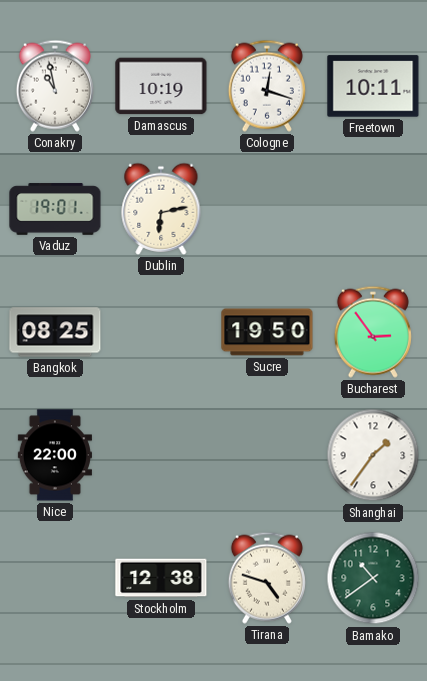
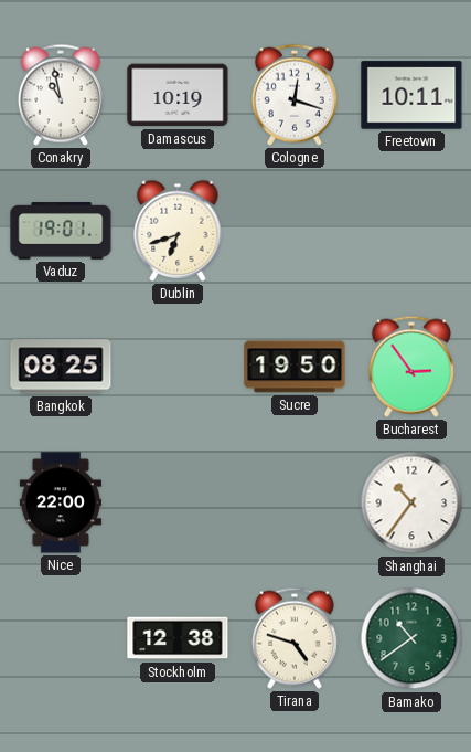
Dublin: 6:13 -> 6:42 (178, 231)
Shanghai: 1:36 -> 10:36 (411, 502)
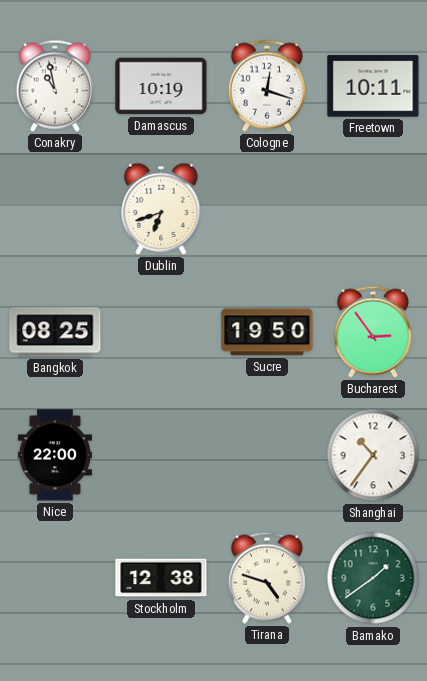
Vaduz: 19:01 -> none (61, 231)
Bamako: 10:39 -> 1:39 (373, 578)
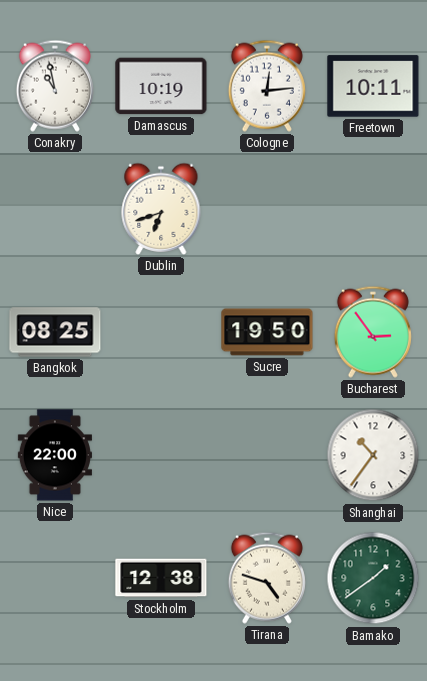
Cologne: 12:18 -> 12:14 (267, 86)
